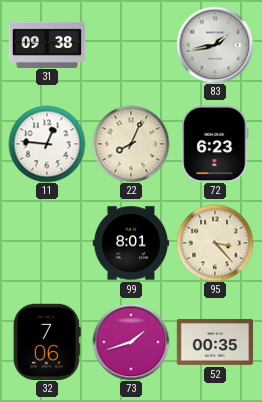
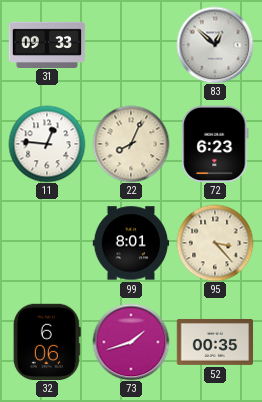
31: 09:38 -> 09:33 (47, 44)
83: 1:43 -> 12:52 (215, 45)
32: 7:06 -> 6:06 (47, 342)
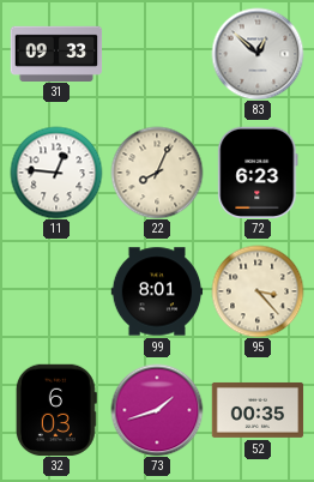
32: 6:06 -> 6:03 (56, 410)
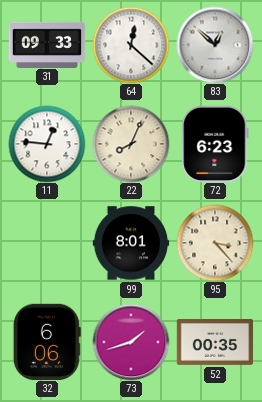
64: none -> 12:22 (131, 45)
32: 6:03 -> 6:06 (47, 342)
